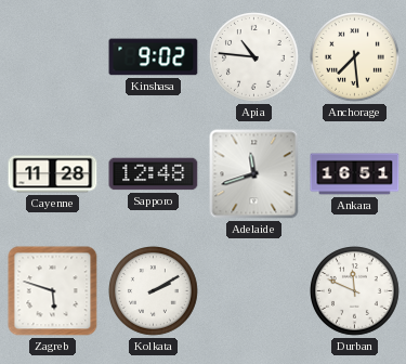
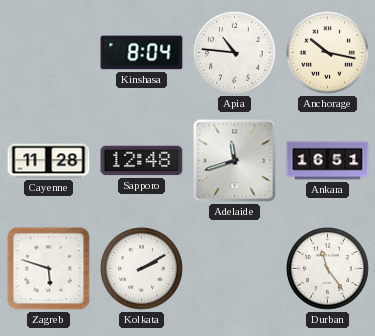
Kinshasa: 9:02 -> 8:04 (142, 53)
Anchorage: 7:29 -> 10:17 (328, 53)
Durban: 11:49 -> 11:24 (328, 269)
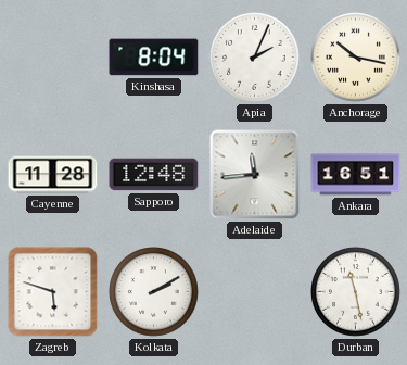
Apia: 10:46 -> 2:04 (255, 58)
Adelaide: 11:42 -> 11:44 (255, 175)
Durban: 11:24 -> 11:28 (356, 292)
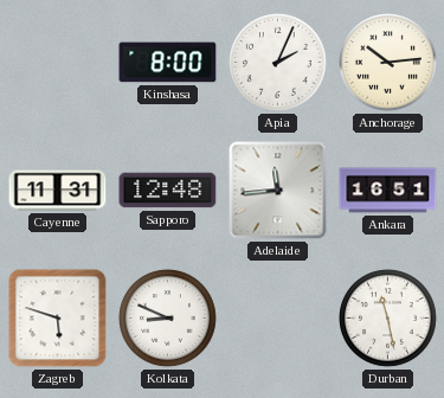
Kinshasa: 8:04 -> 8:00 (168, 63)
Anchorage: 10:17 -> 10:14 (388, 63)
Cayenne: 11:28 -> 11:31 (58, 191)
Kolkata: 2:10 -> 8:49 (168, 319)
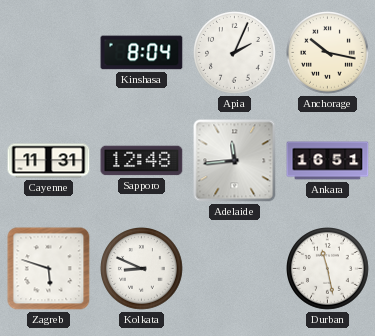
Kinshasa: 8:00 -> 8:04 (142, 53)
Anchorage: 10:14 -> 10:17 (328, 53)
